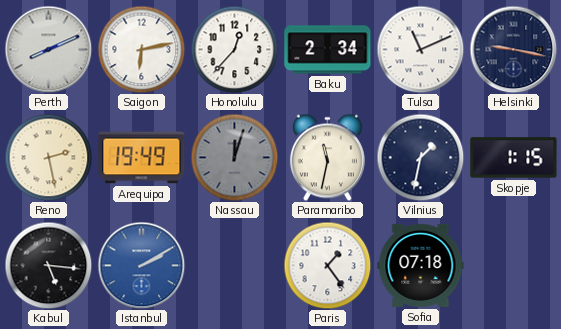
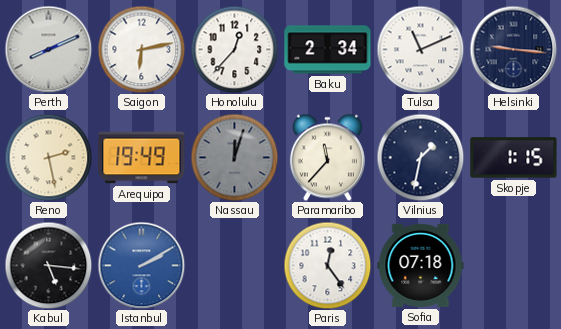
Helsinki: 9:17 -> 9:16 (513, 49)
Paramaribo: 11:32 -> 11:37 (327, 157)
Paris: 1:24 -> 12:24 (327, 265)
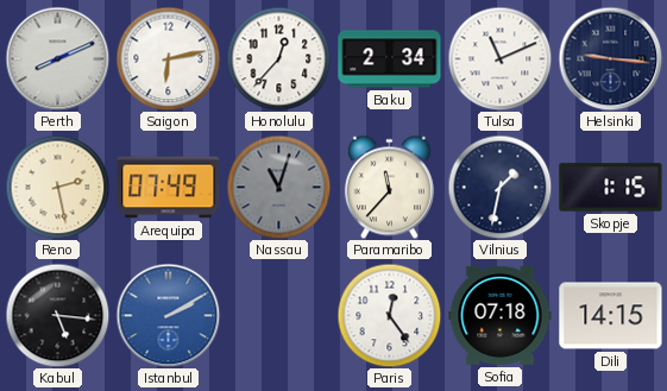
Arequipa: 19:49 -> 07:49 (169, 188)
Nassau: 12:03 -> 11:03 (278, 187)
Dili: none -> 14:15 (611, 316)
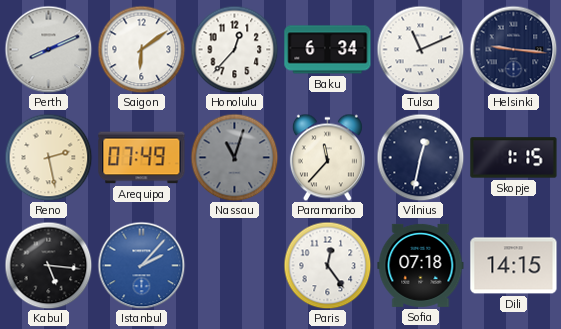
Saigon: 6:13 -> 6:09 (141, 49)
Baku: 2:34 -> 6:34 (328, 50)
Vilnius: 1:32 -> 12:32 (420, 157)
Istanbul: 2:10 -> 2:07 (141, 265)
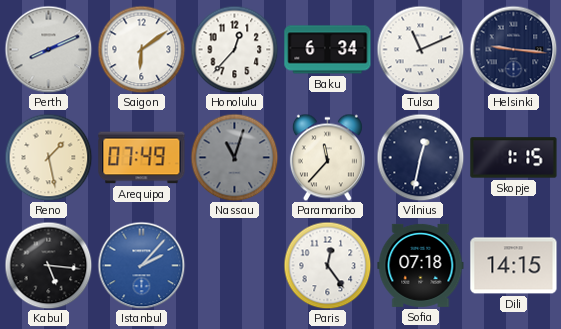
Reno: 2:28 -> 1:28 (48, 157)
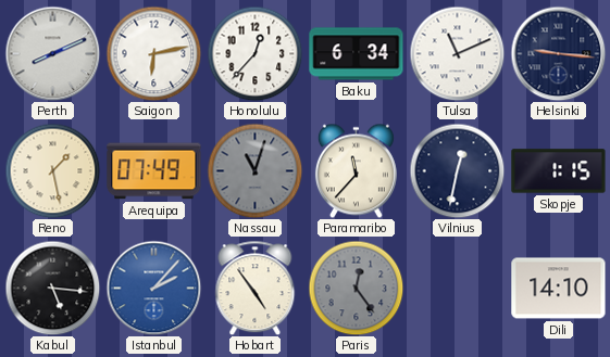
Saigon: 6:09 -> 6:13 (153, 53)
Hobart: none -> 4:54 (256, 288)
Paris dial: white -> grey (356, 288)
Sofia: 07:18 -> none (421, 265)
Dili: 14:15 -> 14:10 (559, 289)
